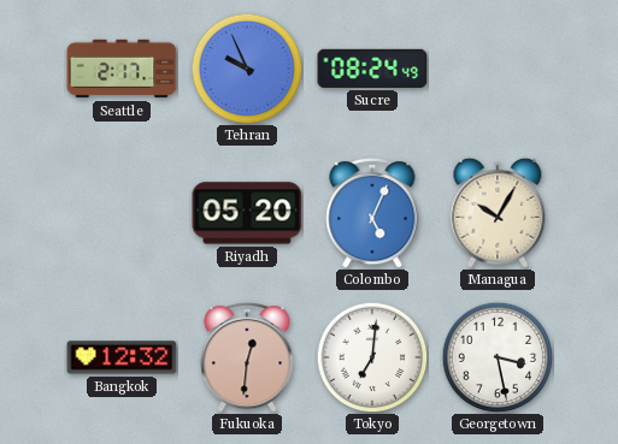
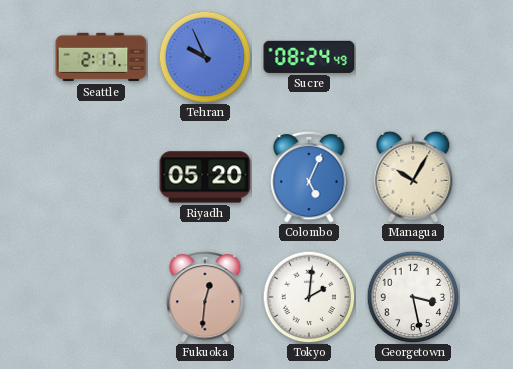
Bangkok: 12:32 -> none (122, 357)
Tokyo: 7:01 -> 2:01 (309, 297)
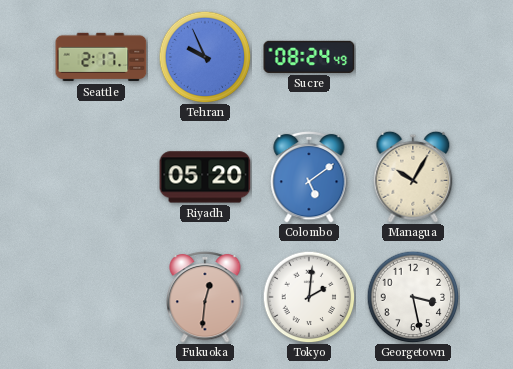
Colombo: 5:04 -> 5:09 (309, 177)
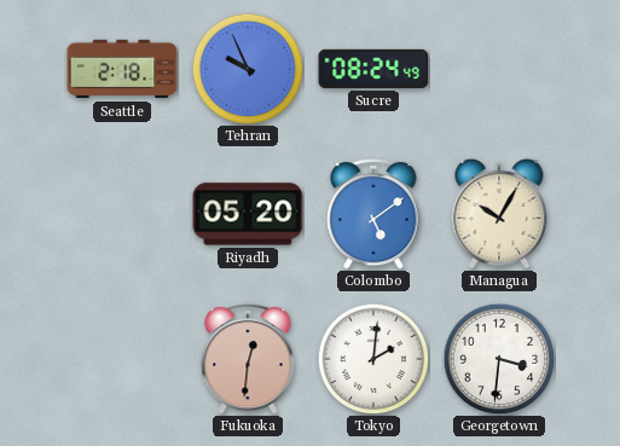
Seattle: 2:17 -> 2:18 (122, 69)
Georgetown: 3:28 -> 3:31 (499, 359)
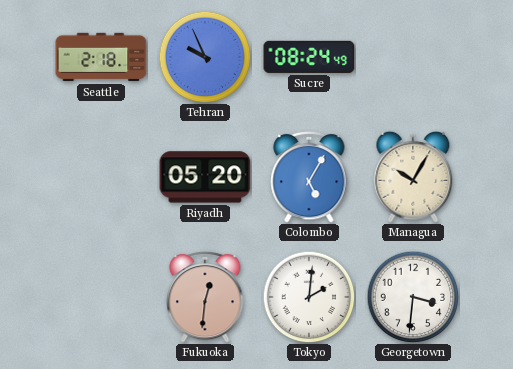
Colombo: 5:09 -> 5:05 (309, 177)
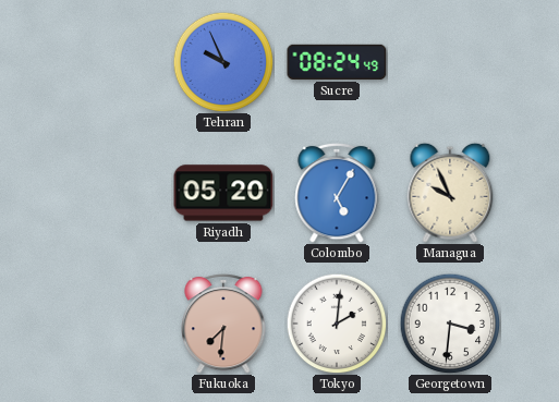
Seattle: 2:18 -> none (101, 57)
Managua: 10:05 -> 9:56 (450, 193)
Fukuoka: 12:31 -> 7:31 (223, 324)
